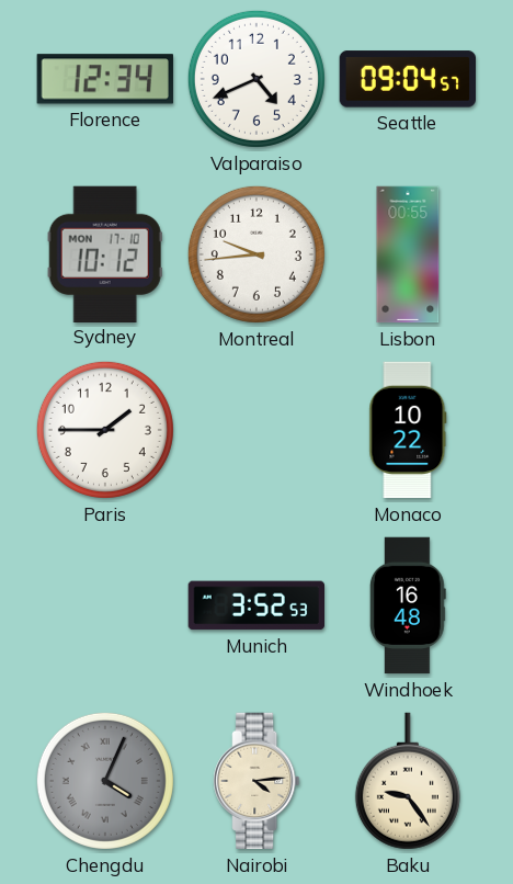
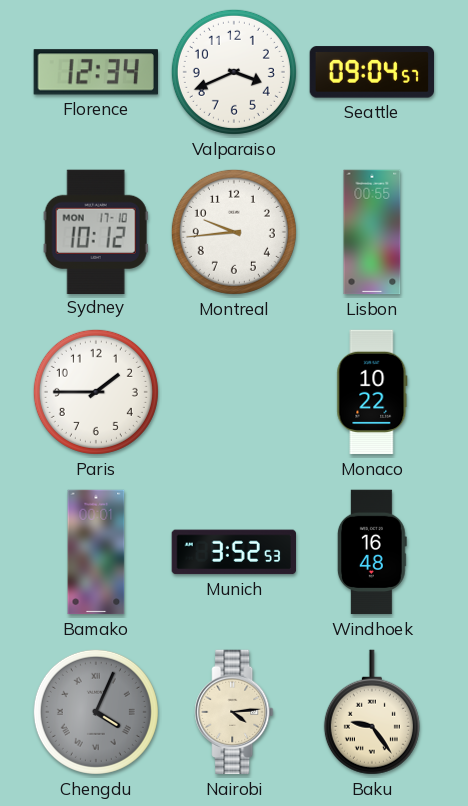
Valparaiso: 4:41 -> 3:41 (234, 72)
Bamako: none -> 00:01 (96, 552)
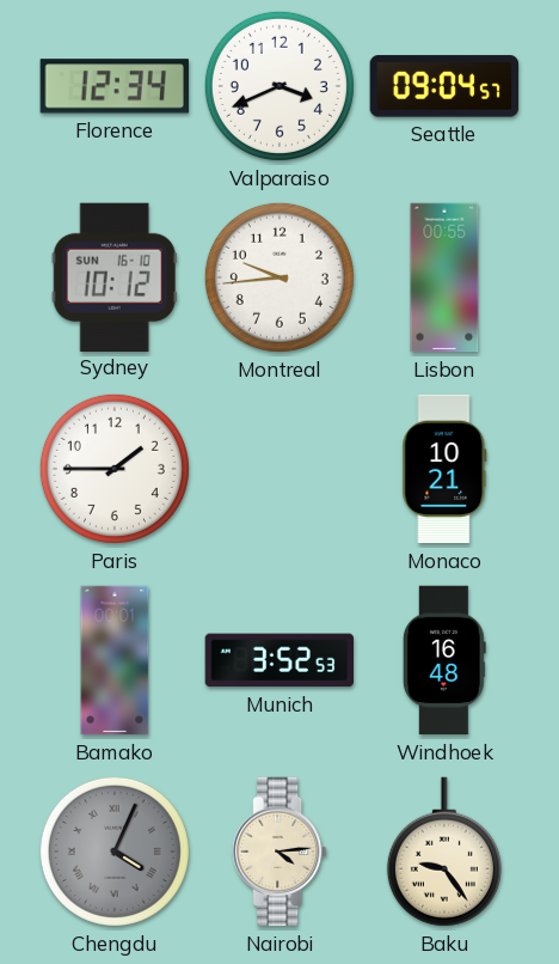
Sydney date: MON 17-10 -> SUN 16-10 (115, 276)
Monaco: 10:22 -> 10:21 (444, 469)
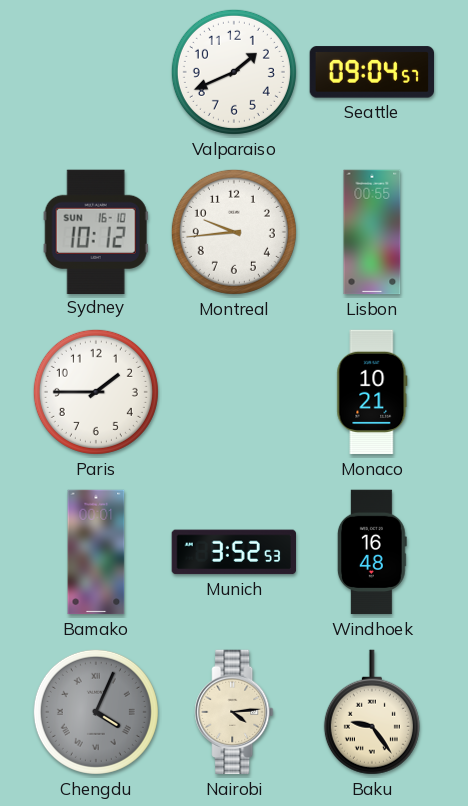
Florence: 12:34 -> none (115, 86)
Valparaiso: 3:41 -> 1:41 (234, 72)
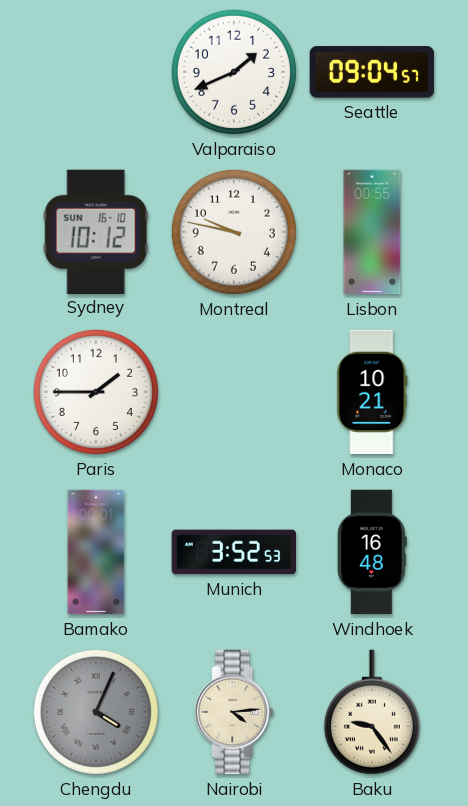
Montreal: 9:44 -> 9:47 (234, 232)
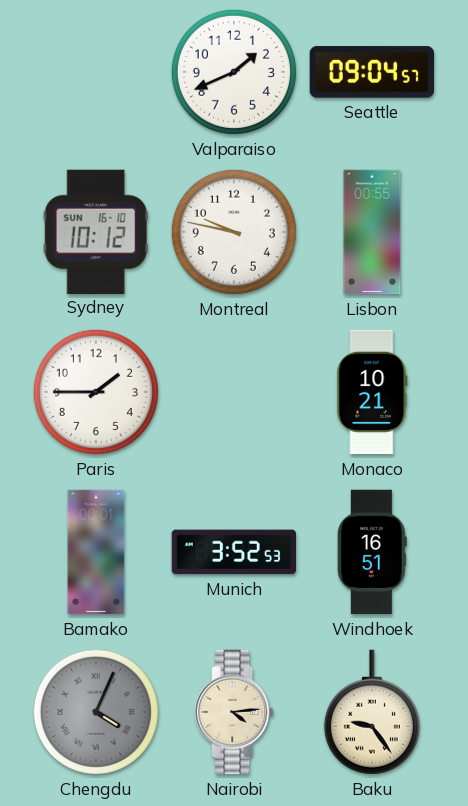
Windhoek: 16:48 -> 16:51 (372, 552)
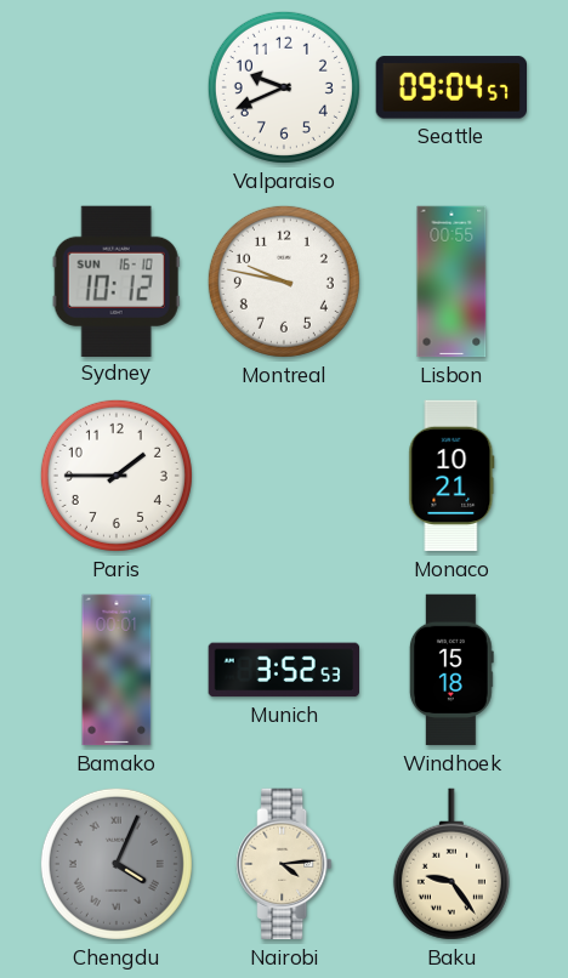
Valparaiso: 1:41 -> 9:41 (284, 87)
Windhoek: 16:51 -> 15:18 (451, 670)
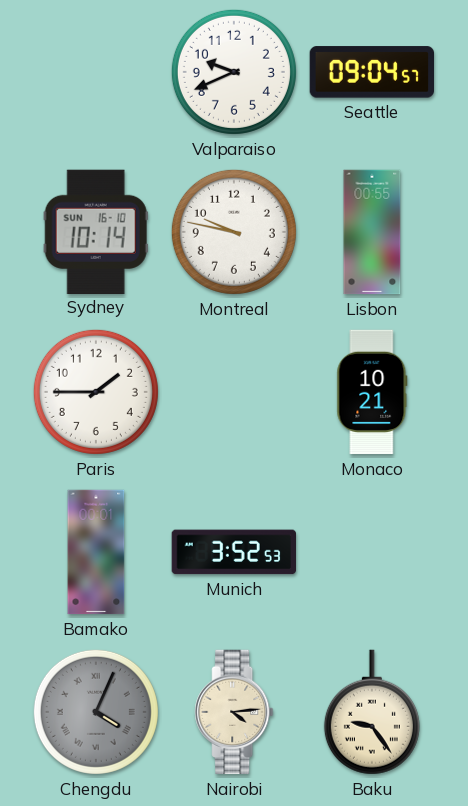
Sydney: 10:12 -> 10:14 (96, 231)
Windhoek: 15:18 -> none (451, 670)
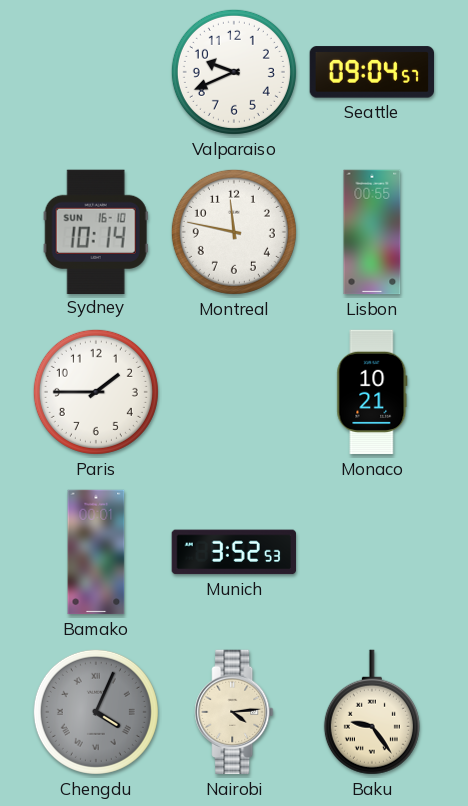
Montreal: 9:47 -> 11:47 (234, 232)
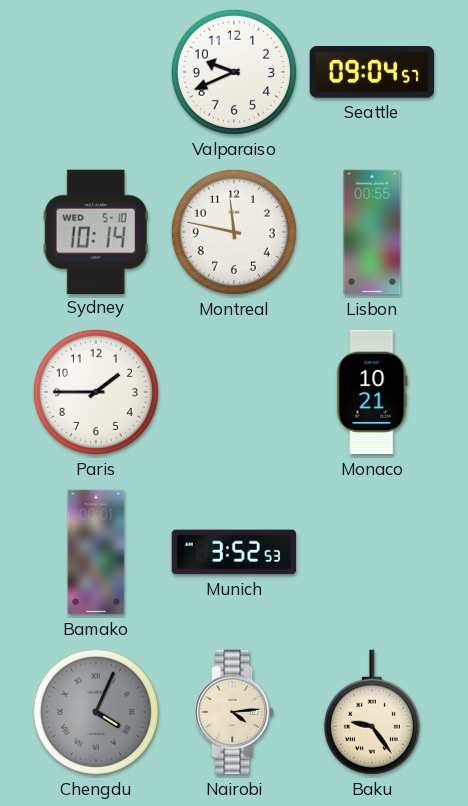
Sydney date: SUN 16-10 -> WED 5-10 (96, 231)
